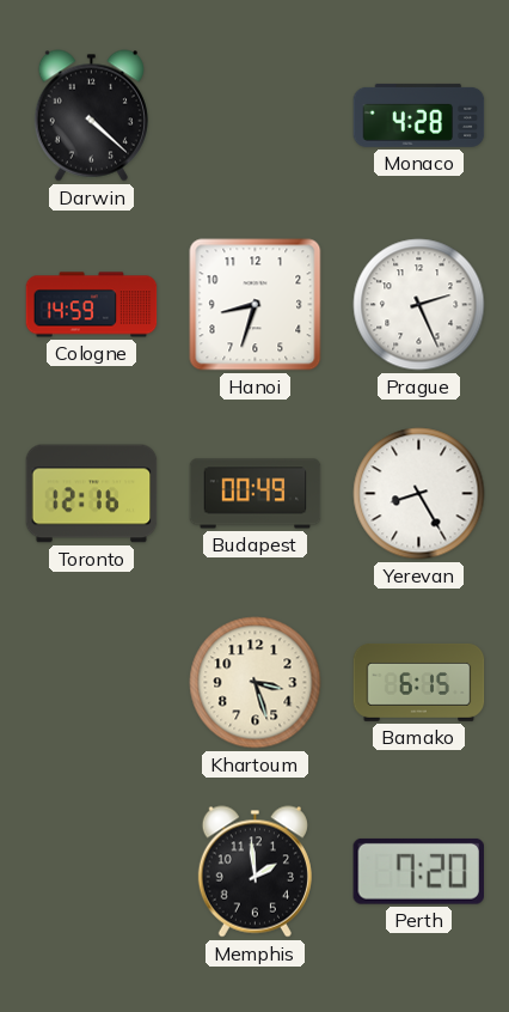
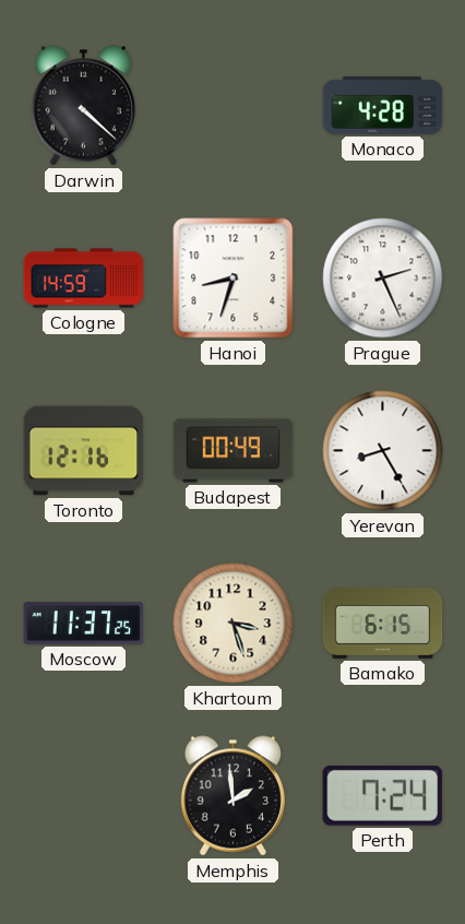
Moscow: none -> 11:37 (84, 624)
Perth: 7:20 -> 7:24 (382, 795)
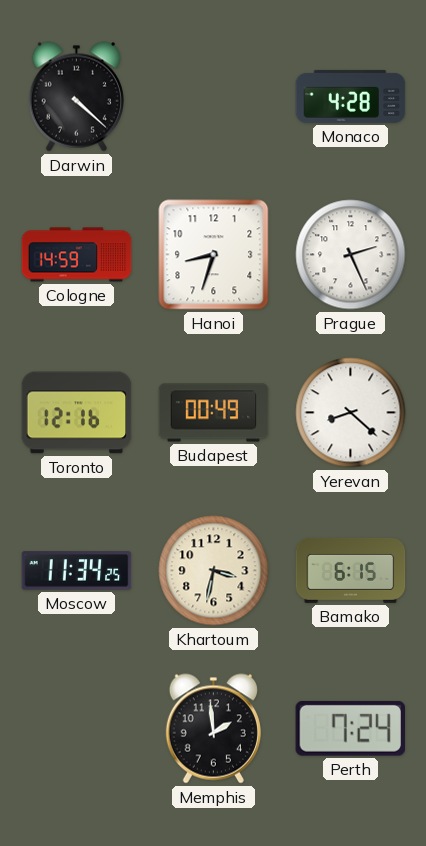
Yerevan: 8:25 -> 8:22 (351, 413)
Moscow: 11:37 -> 11:34 (77, 571)
Khartoum: 3:27 -> 3:32 (214, 571)
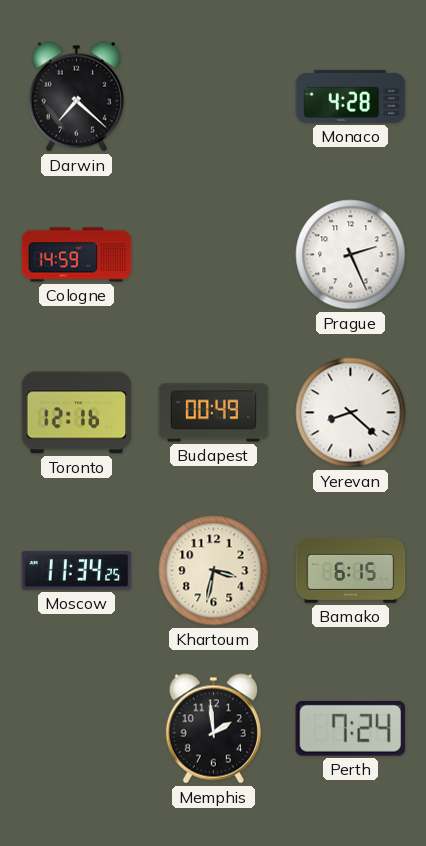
Darwin: 4:22 -> 7:22 (76, 97)
Hanoi: 8:33 -> none (214, 255)
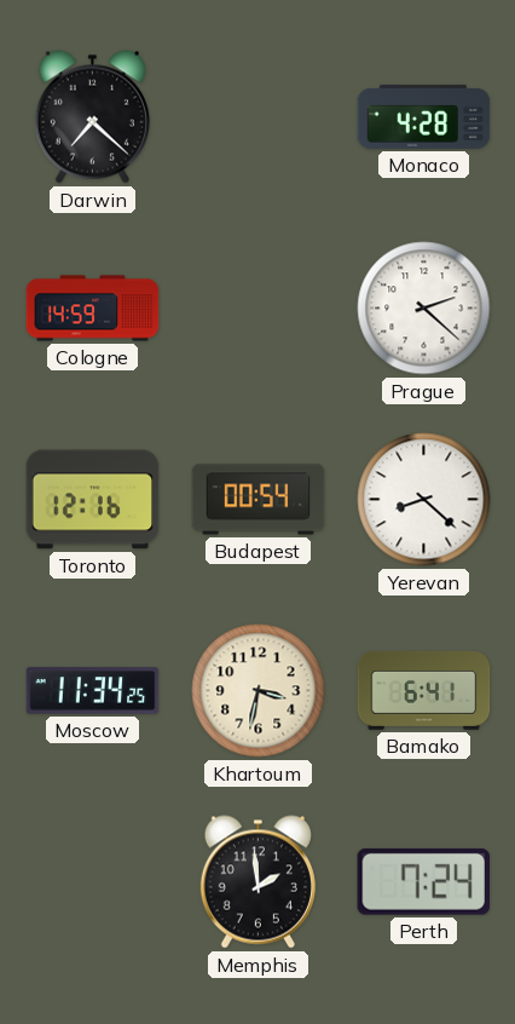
Prague: 2:26 -> 2:22 (424, 309)
Budapest: 00:49 -> 00:54 (259, 500)
Bamako: 6:15 -> 6:41 (424, 690)
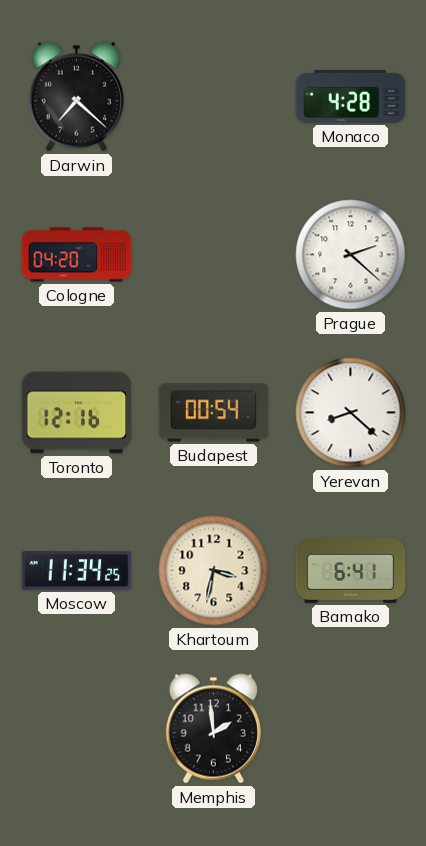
Cologne: 14:59 -> 04:20 (77, 255)
Perth: 7:24 -> none (423, 881)
